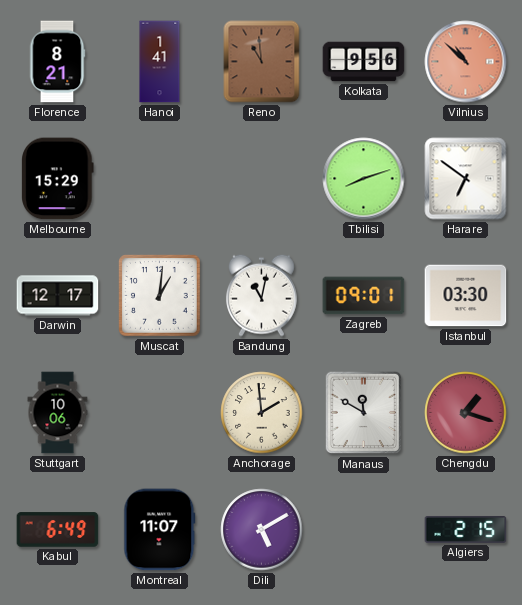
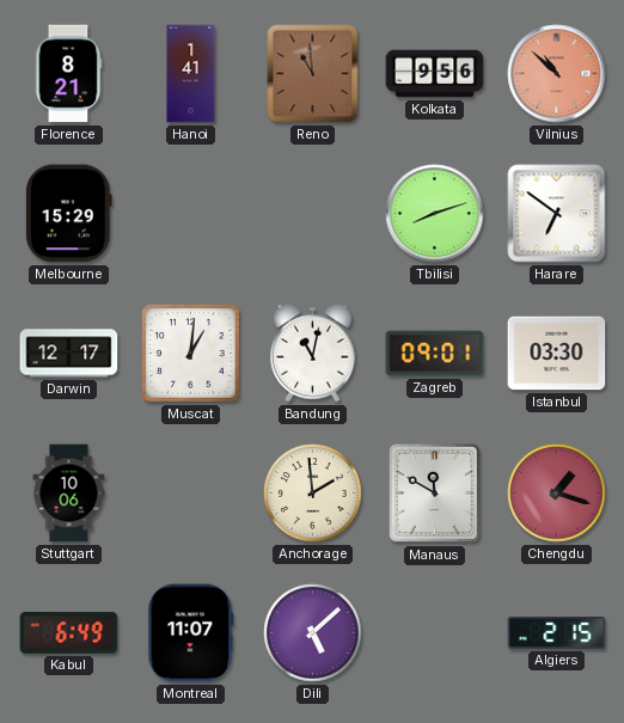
Dili: 5:10 -> 5:08 (313, 633)
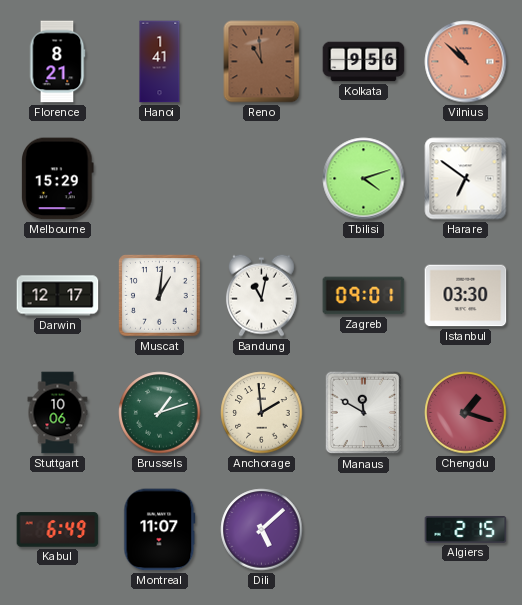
Tbilisi: 8:12 -> 4:12 (364, 179)
Brussels: none -> 1:12 (160, 413)
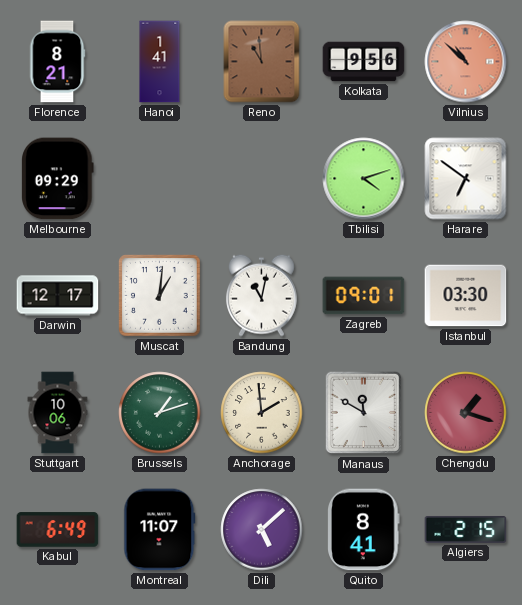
Melbourne: 15:29 -> 09:29 (58, 179)
Quito: none -> 8:41 (364, 530)
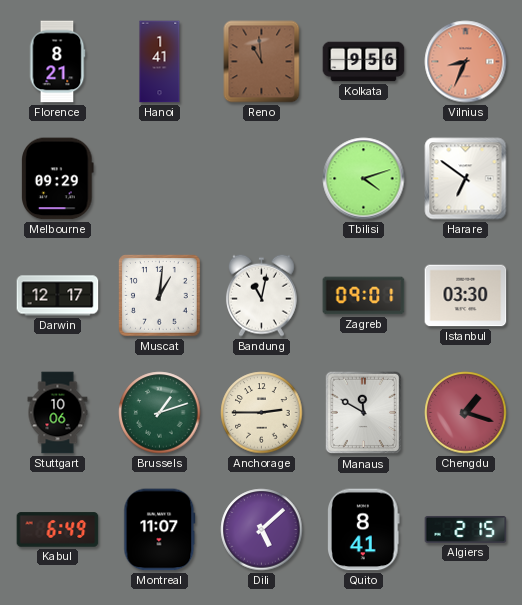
Vilnius: 10:52 -> 8:34 (466, 62)
Anchorage: 1:59 -> 2:45 (262, 413)
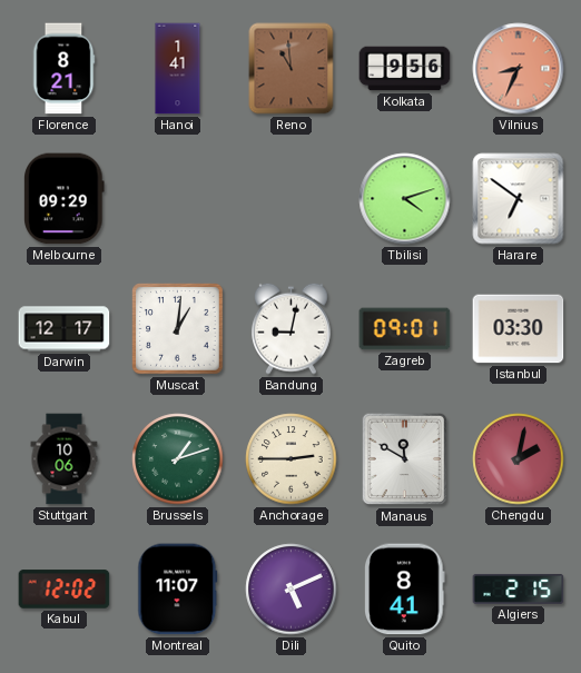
Bandung: 11:02 -> 9:02 (292, 328)
Chengdu: 1:18 -> 2:02 (519, 459)
Kabul: 6:49 -> 12:02 (65, 590)
Dili: 5:08 -> 5:11 (292, 590)
